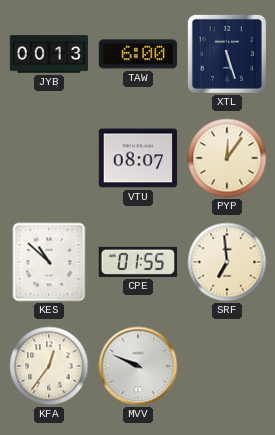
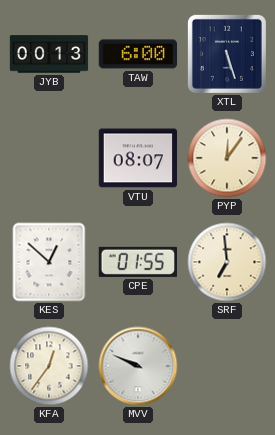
KES: 10:52 -> 12:52 (49, 262)
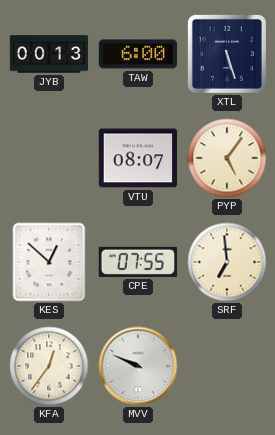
PYP: 12:06 -> 5:06 (227, 158)
CPE: 01:55 -> 07:55 (137, 262)
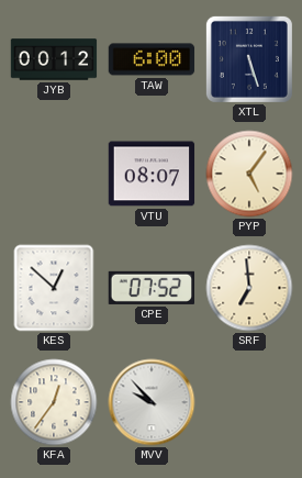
JYB: 00:13 -> 00:12 (54, 59)
CPE: 07:55 -> 07:52 (150, 288)
MVV: 9:49 -> 9:53 (152, 402)
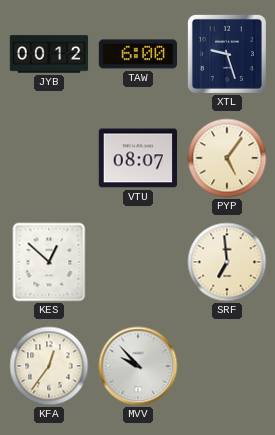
XTL: 5:27 -> 9:27 (227, 54)
CPE: 07:52 -> none (150, 288)
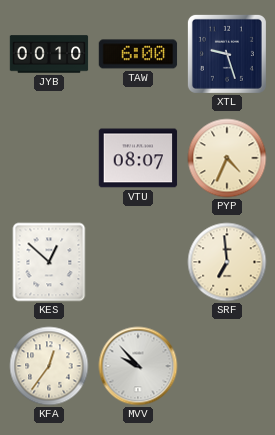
JYB: 00:12 -> 00:10 (49, 54)
PYP: 5:06 -> 4:34 (227, 158)
